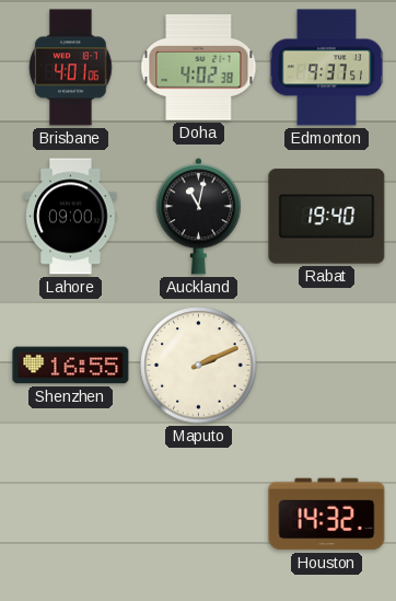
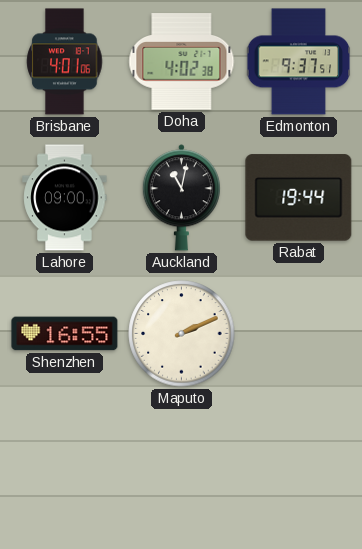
Rabat: 19:40 -> 19:44 (299, 198)
Houston: 14:32 -> none (327, 515)
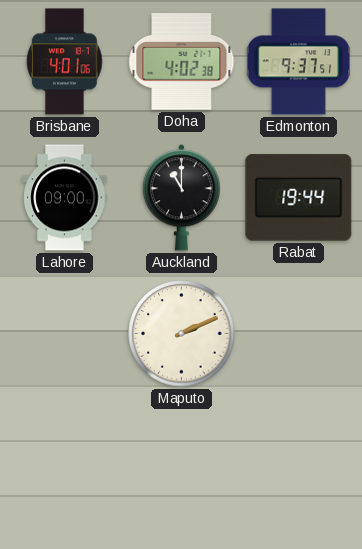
Auckland: 11:02 -> 11:00 (181, 198)
Shenzhen: 16:55 -> none (65, 334)
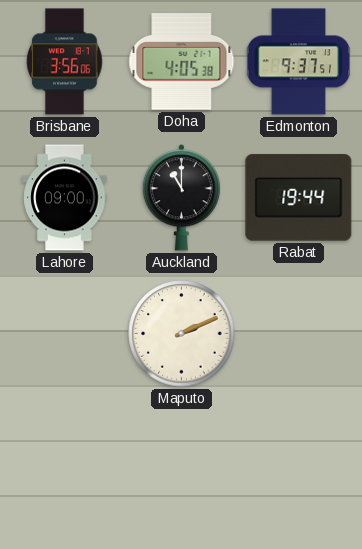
Brisbane: 4:01 -> 3:56 (65, 62)
Doha: 4:02 -> 4:05 (182, 62)
